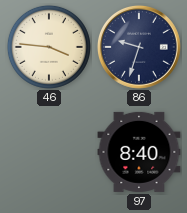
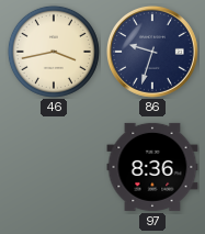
46: 3:46 -> 3:43 (54, 52)
97: 8:40 -> 8:36 (152, 167)
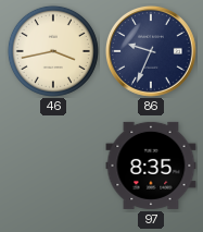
86: 9:33 -> 9:34 (151, 51)
97: 8:36 -> 8:35 (151, 166)
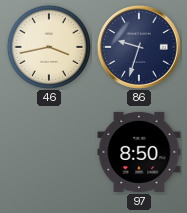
86: 9:34 -> 9:33 (139, 47)
97: 8:35 -> 8:50 (139, 152)
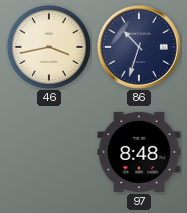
86: 9:33 -> 10:33 (139, 47)
97: 8:50 -> 8:48 (139, 152)
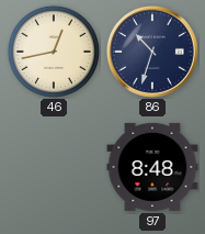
46: 3:43 -> 12:43 (54, 52)
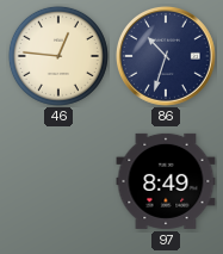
46: 12:43 -> 12:46 (58, 56)
97: 8:48 -> 8:49 (166, 181)
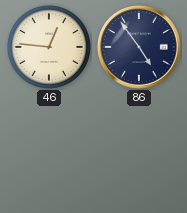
86: 10:33 -> 4:54 (139, 47)
97: 8:49 -> none (166, 181)
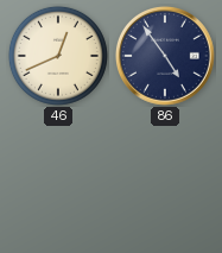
46: 12:46 -> 12:41 (58, 56)
